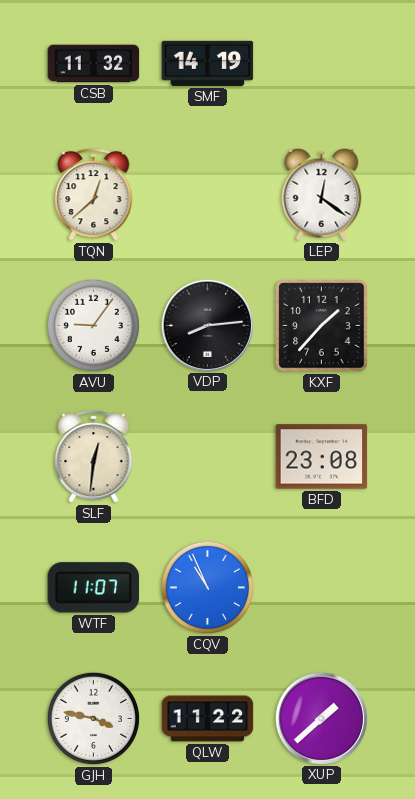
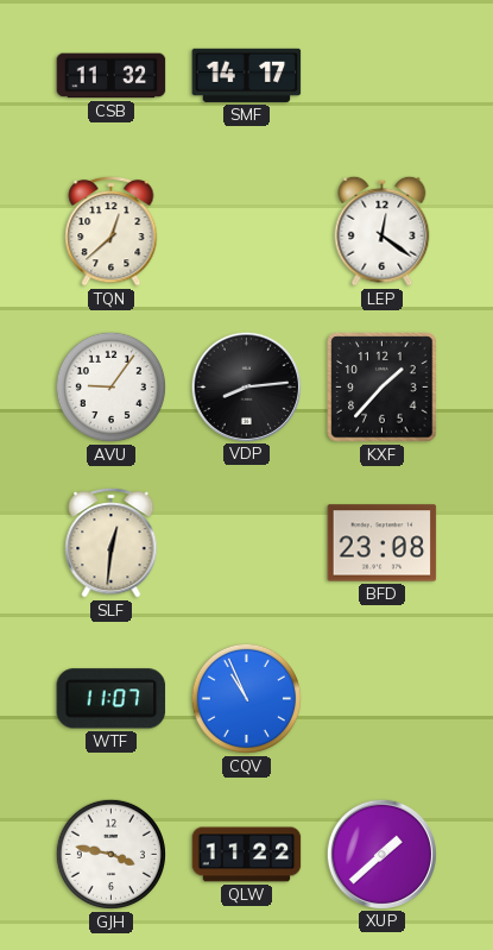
SMF: 14:19 -> 14:17 (247, 75)
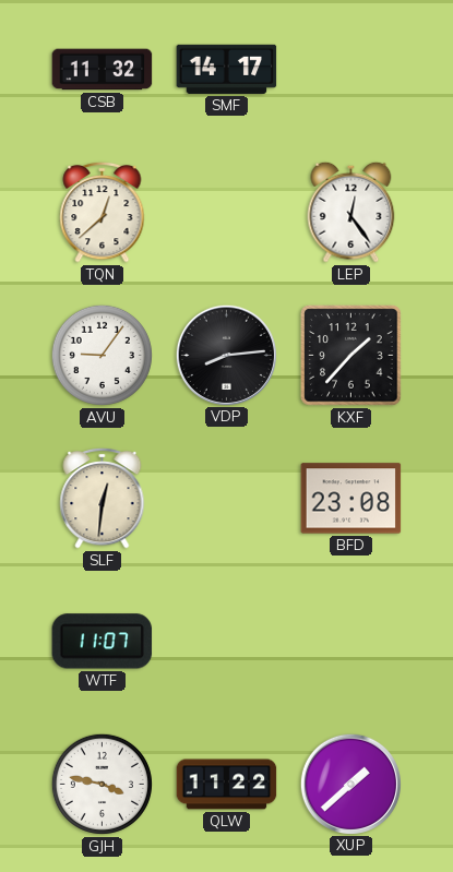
LEP: 12:21 -> 12:24 (351, 212)
CQV: 10:56 -> none (246, 698)
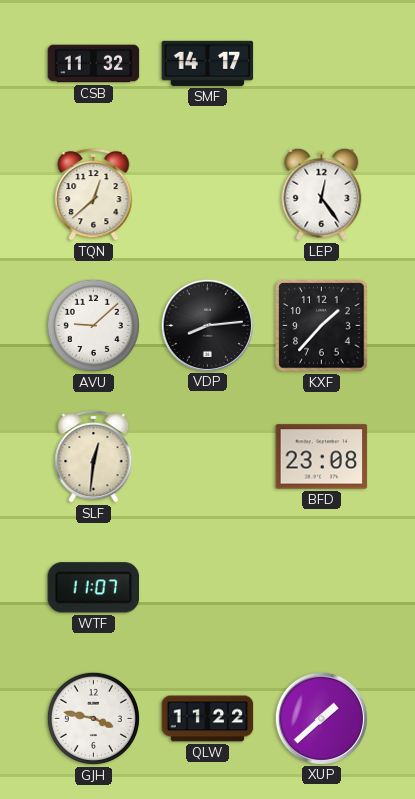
AVU: 9:06 -> 9:08 (93, 325)
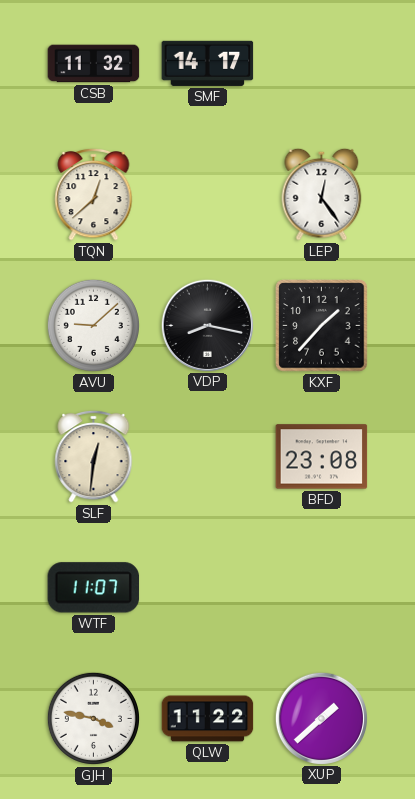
VDP: 8:14 -> 8:17 (207, 325)
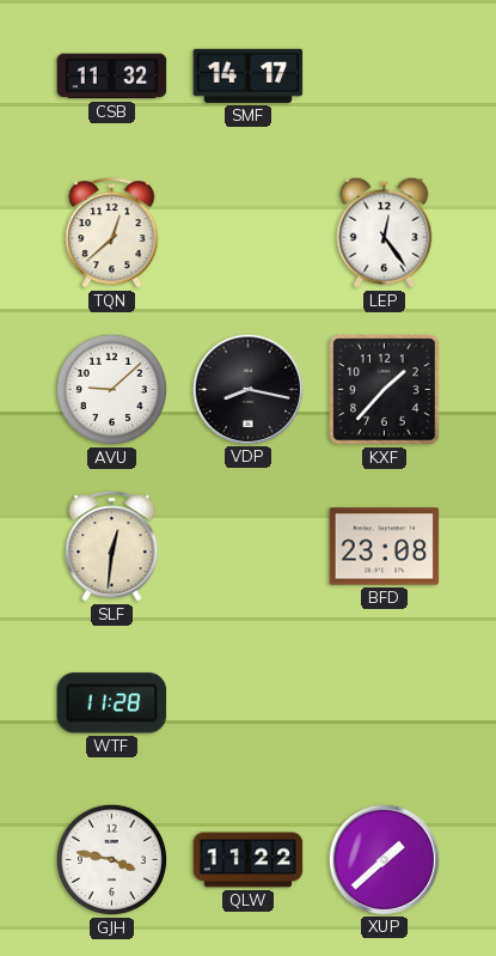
WTF: 11:07 -> 11:28 (112, 704)
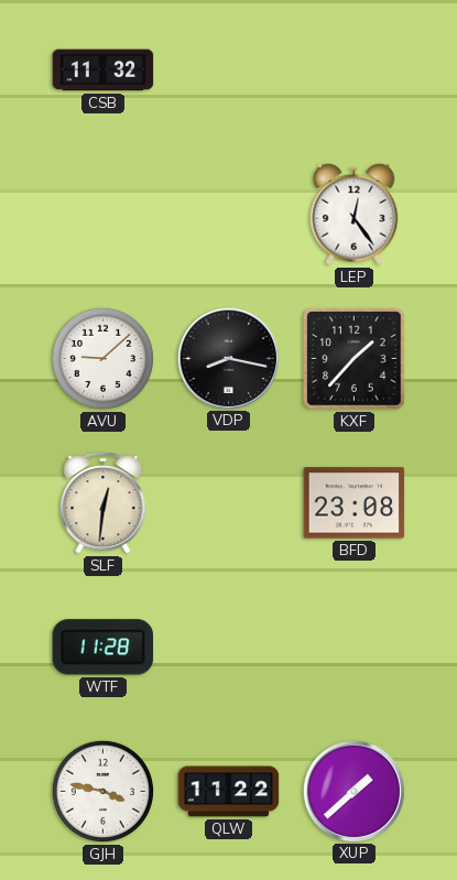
SMF: 14:17 -> none (249, 75)
TQN: 12:38 -> none (112, 232)
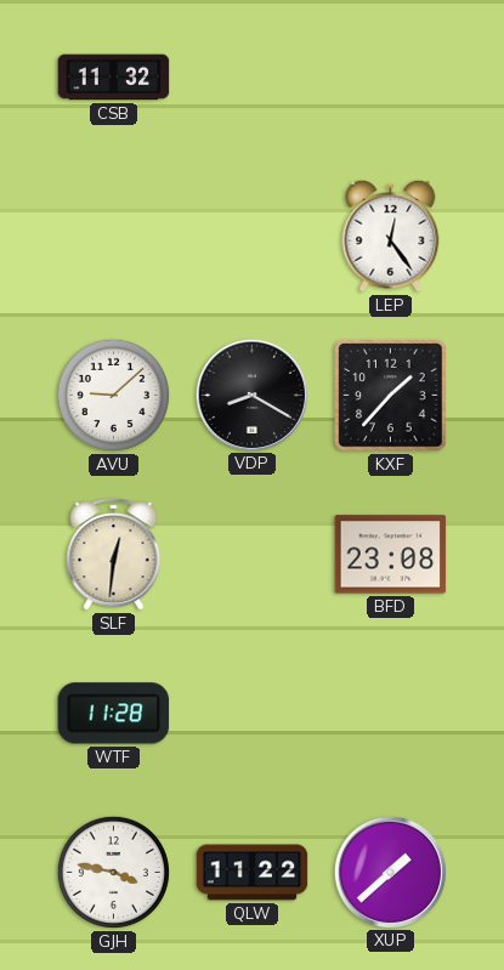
VDP: 8:17 -> 8:20 (251, 395)
